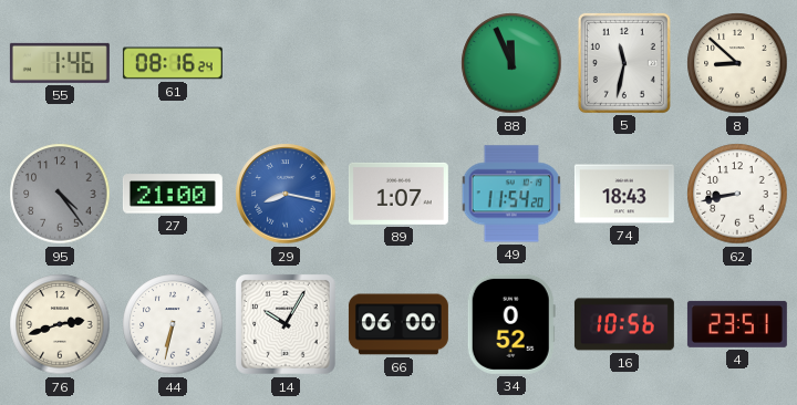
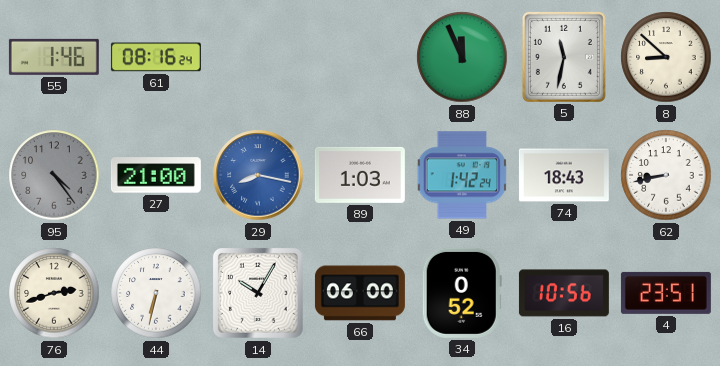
89: 1:07 -> 1:03 (360, 175)
49: 11:54 -> 1:42 (462, 175)
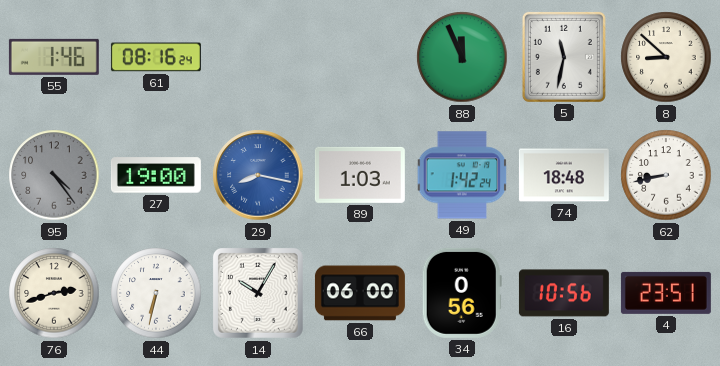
27: 21:00 -> 19:00 (156, 175)
74: 18:43 -> 18:48 (564, 175)
34: 0:52 -> 0:56 (462, 293)
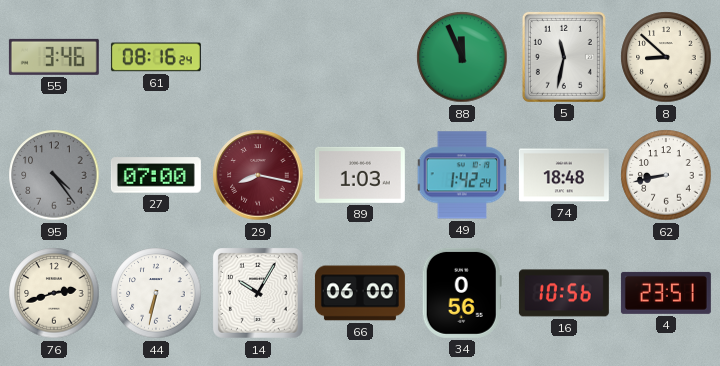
55: 1:46 -> 3:46 (54, 57)
27: 19:00 -> 07:00 (156, 175)
29 dial: blue -> burgundy (258, 175)
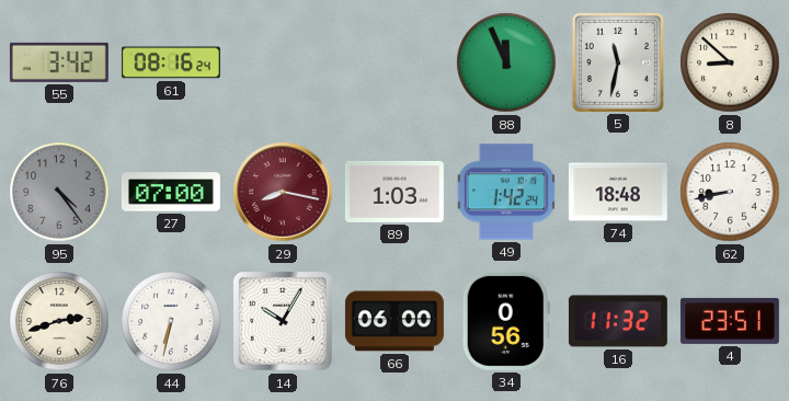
55: 3:46 -> 3:42 (59, 62)
16: 10:56 -> 11:32 (618, 321)
